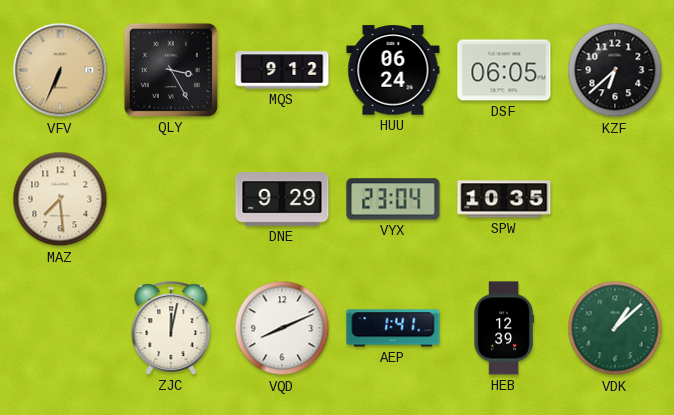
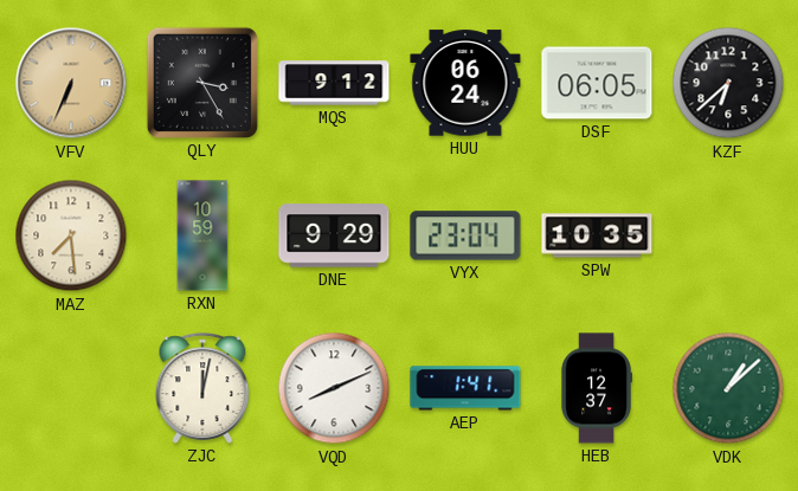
RXN: none -> 10:59 (202, 235)
HEB: 12:39 -> 12:37 (597, 388)
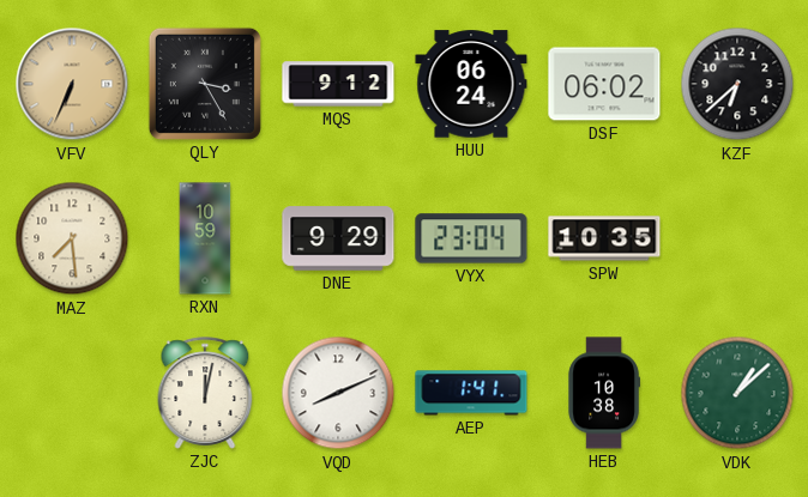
DSF: 06:05 -> 06:02 (604, 84)
HEB: 12:37 -> 10:38 (604, 393)
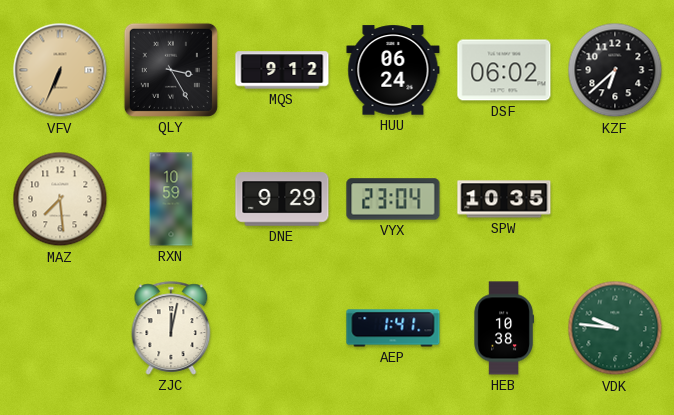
VQD: 8:11 -> none (338, 393)
VDK: 1:08 -> 9:46 (615, 328)
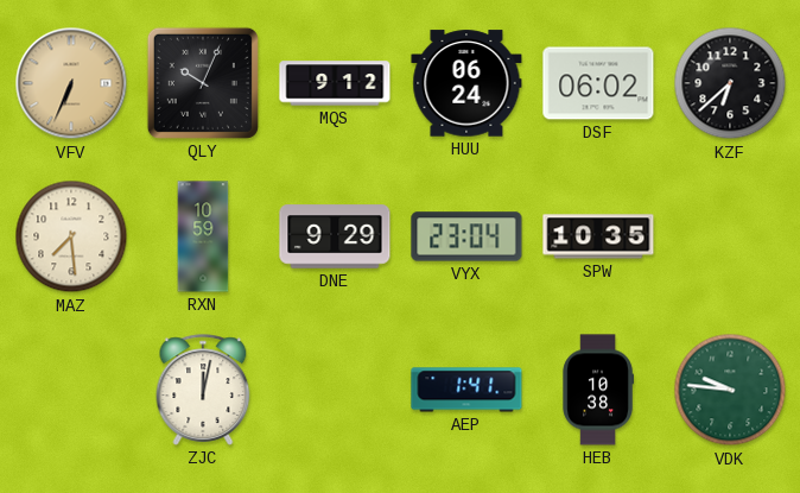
QLY: 3:25 -> 10:04 (203, 83)
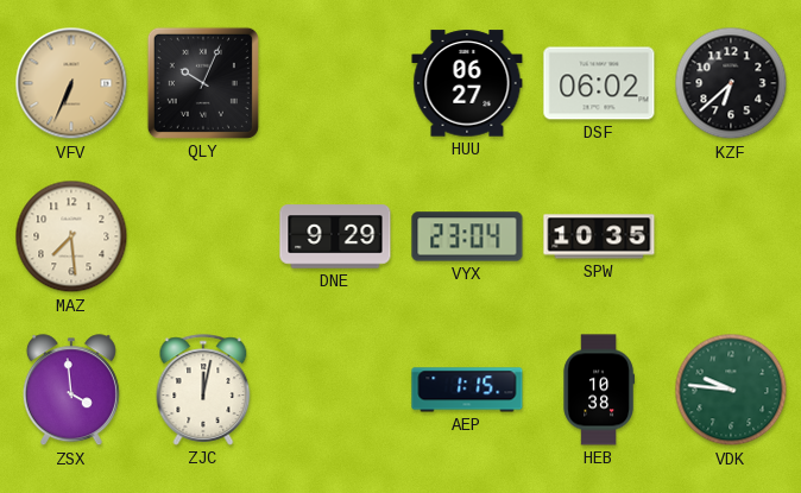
MQS: 9:12 -> none (335, 83)
HUU: 06:24 -> 06:27 (467, 83)
RXN: 10:59 -> none (203, 236)
ZSX: none -> 3:59 (71, 391)
AEP: 1:41 -> 1:15 (467, 390)
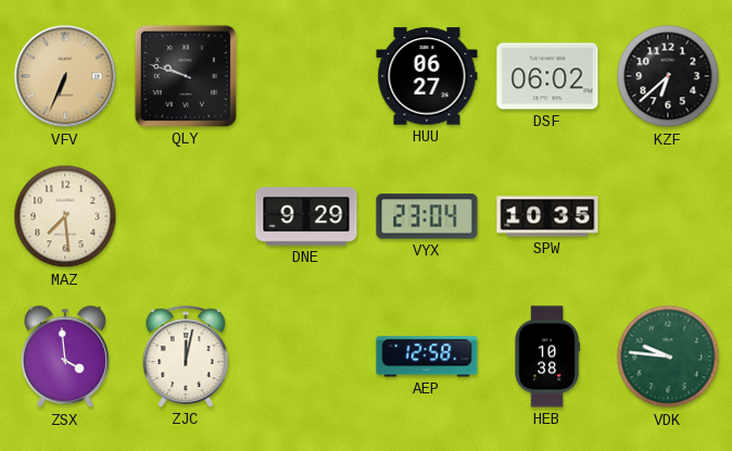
QLY: 10:04 -> 9:48 (186, 76)
AEP: 1:15 -> 12:58 (427, 356)
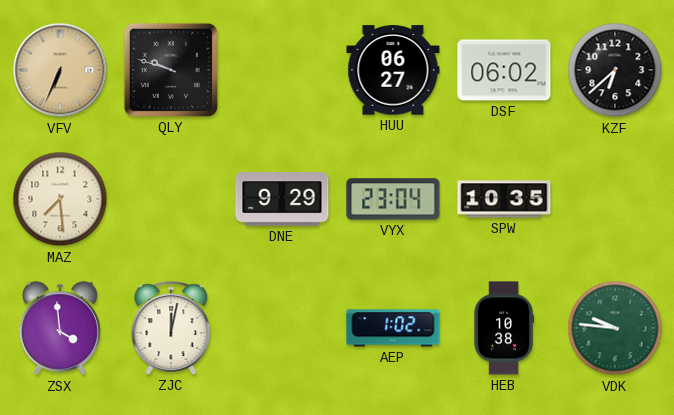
AEP: 12:58 -> 1:02 (393, 328)
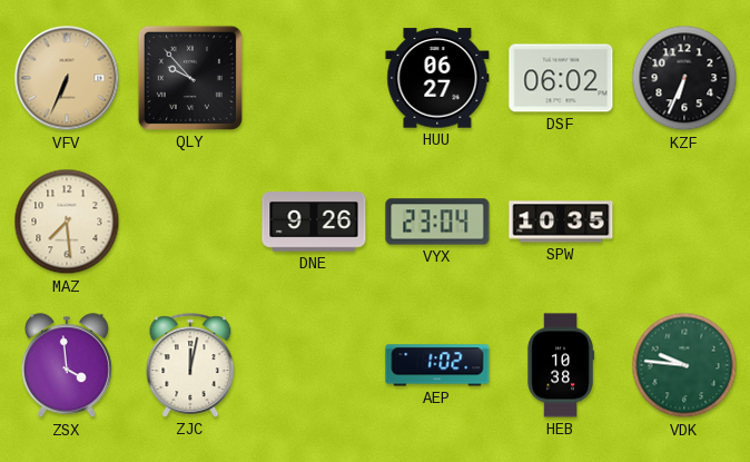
QLY: 9:48 -> 9:53 (190, 78)
KZF: 6:38 -> 6:34 (684, 78)
DNE: 9:29 -> 9:26 (314, 222)
